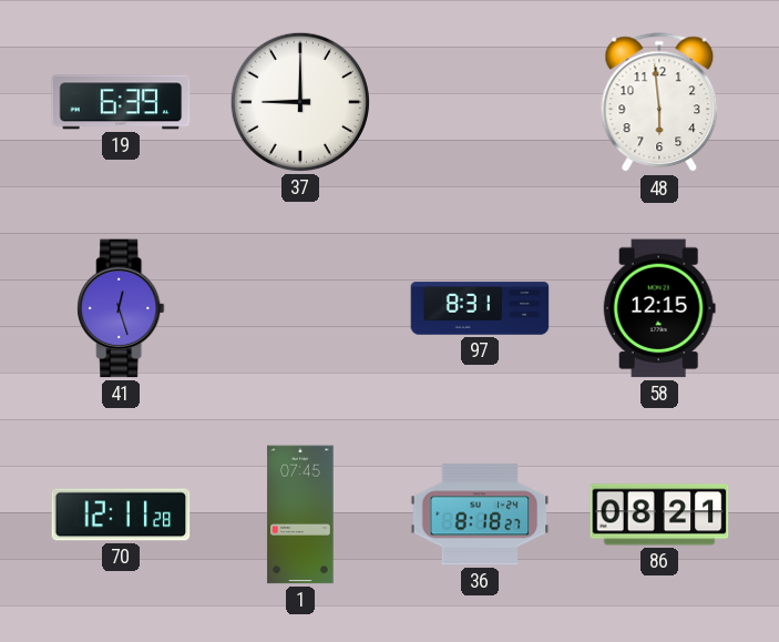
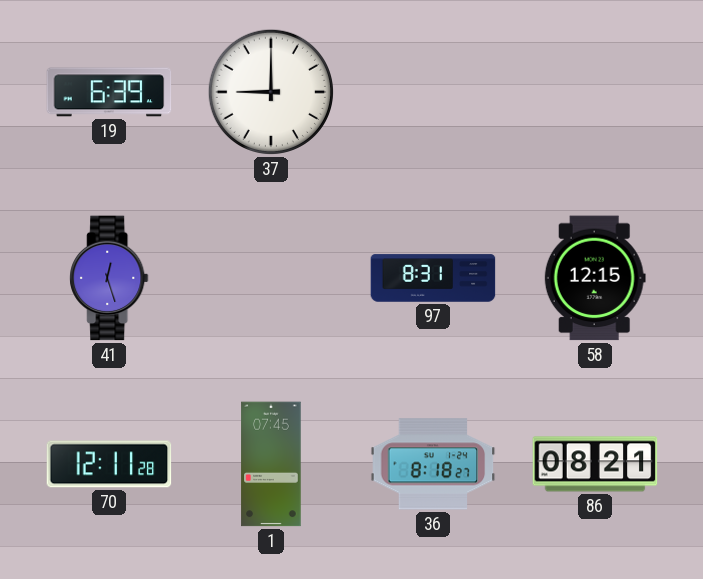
48: 5:59 -> none (659, 103)
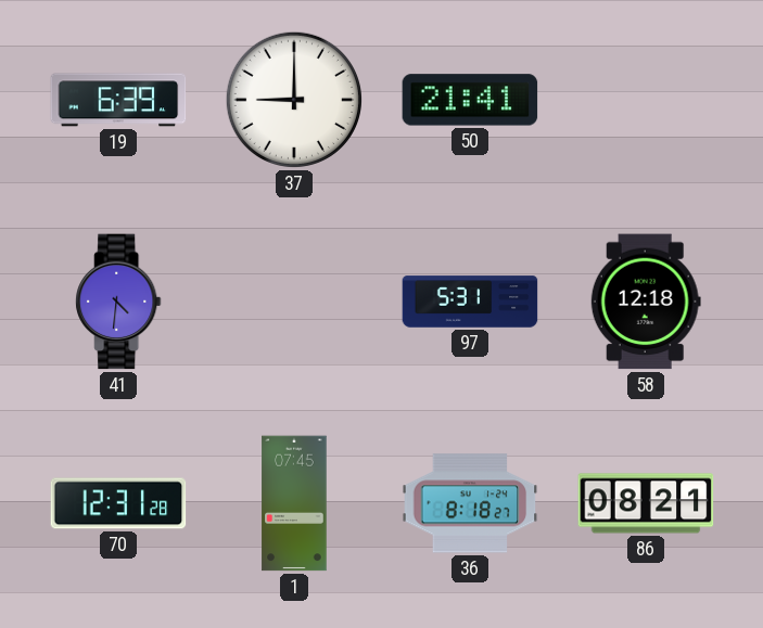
50: none -> 21:41 (470, 100)
41: 12:27 -> 4:31 (118, 302)
97: 8:31 -> 5:31 (470, 302)
58: 12:15 -> 12:18 (646, 302)
70: 12:11 -> 12:31 (118, 503)
